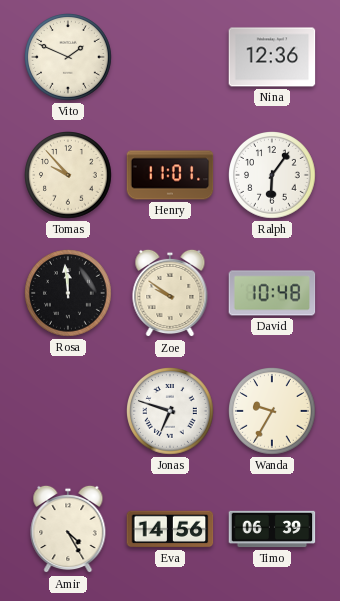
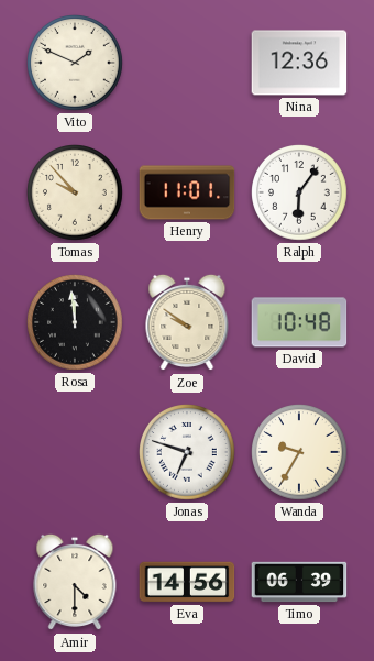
Amir: 4:25 -> 4:30 (75, 582)
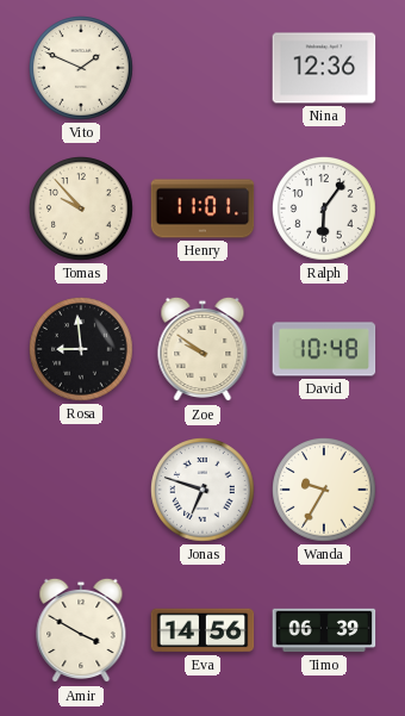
Rosa: 11:59 -> 8:59 (82, 350)
Amir: 4:30 -> 3:50 (81, 630)
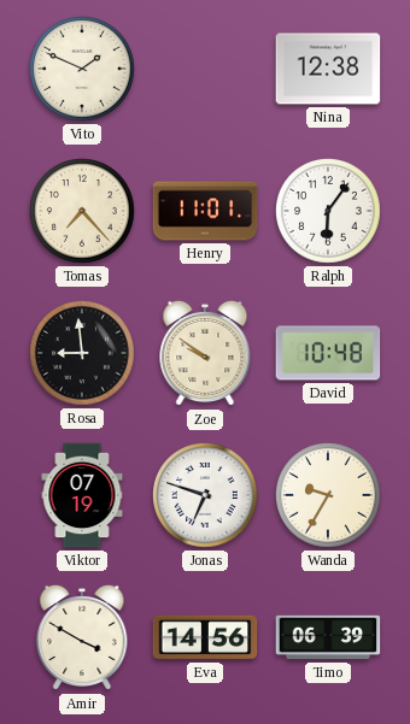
Nina: 12:36 -> 12:38 (328, 69)
Tomas: 9:53 -> 7:23 (83, 212)
Viktor: none -> 07:19 (82, 495)
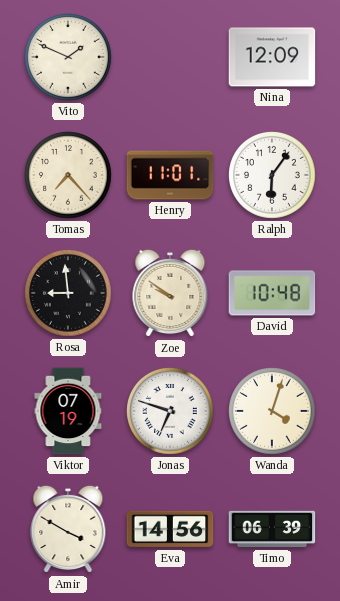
Nina: 12:38 -> 12:09 (272, 57)
Wanda: 9:35 -> 4:03 (273, 412)
